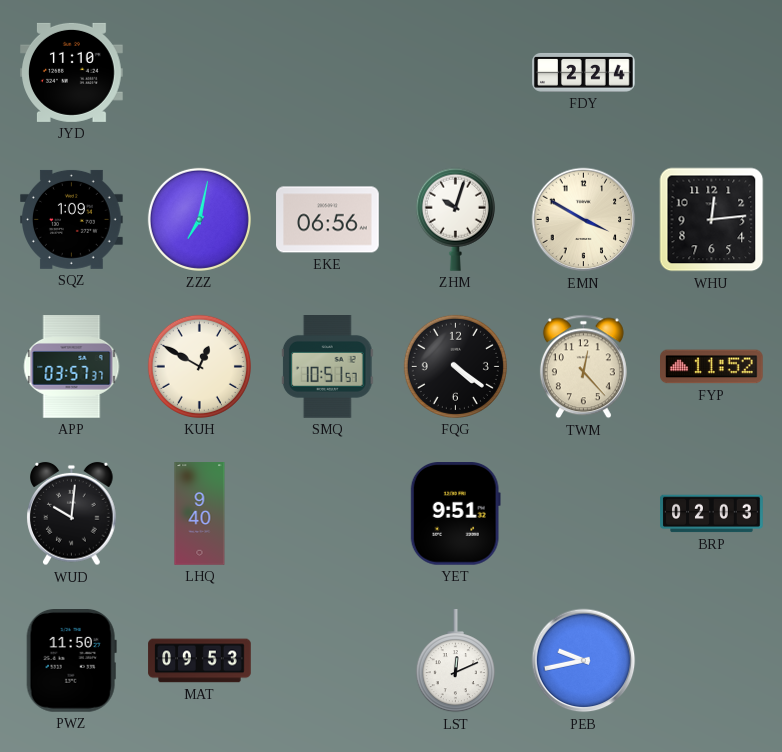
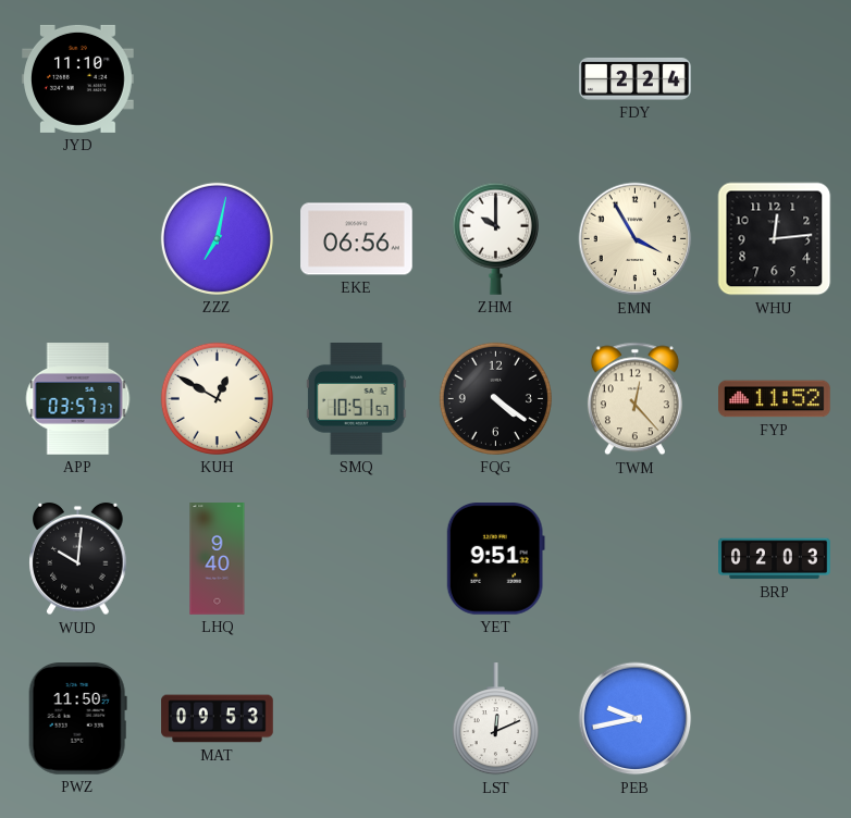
SQZ: 1:09 -> none (72, 219)
ZHM: 10:03 -> 10:00 (495, 238)
EMN: 3:50 -> 3:55 (636, 239)
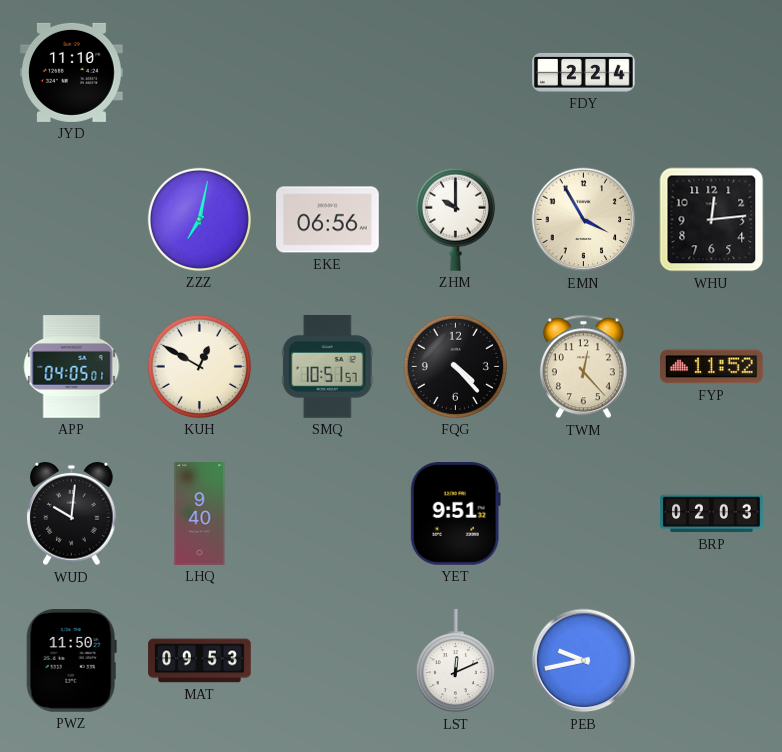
APP: 03:57 -> 04:05 (72, 367)
FQG: 4:21 -> 4:23 (455, 366)
